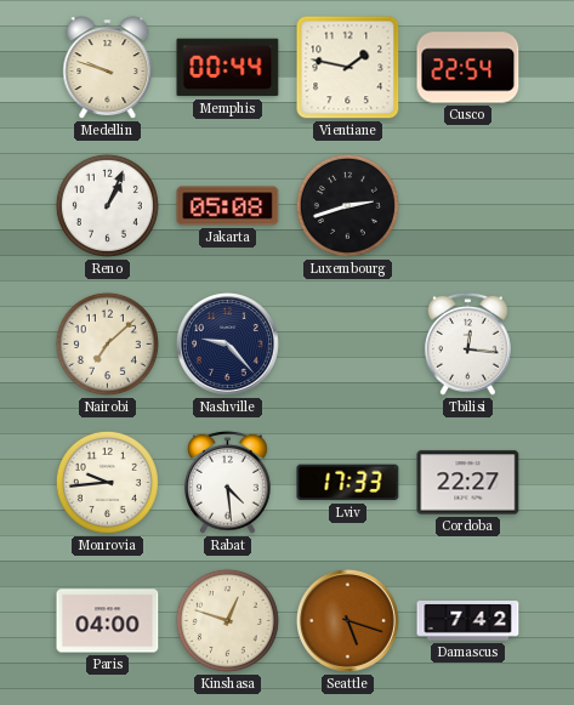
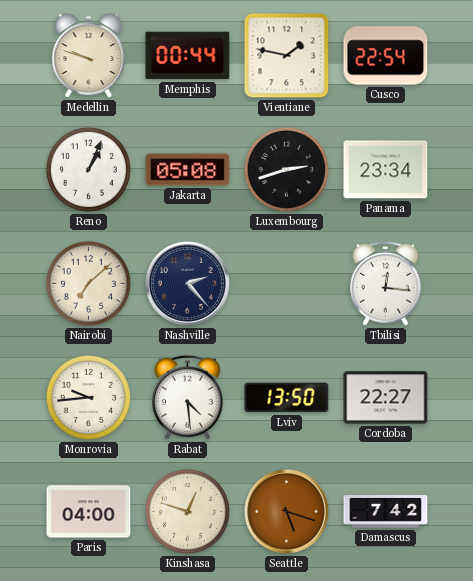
Panama: none -> 23:34 (386, 170)
Nashville: 9:23 -> 2:23 (187, 283)
Lviv: 17:33 -> 13:50 (287, 398)
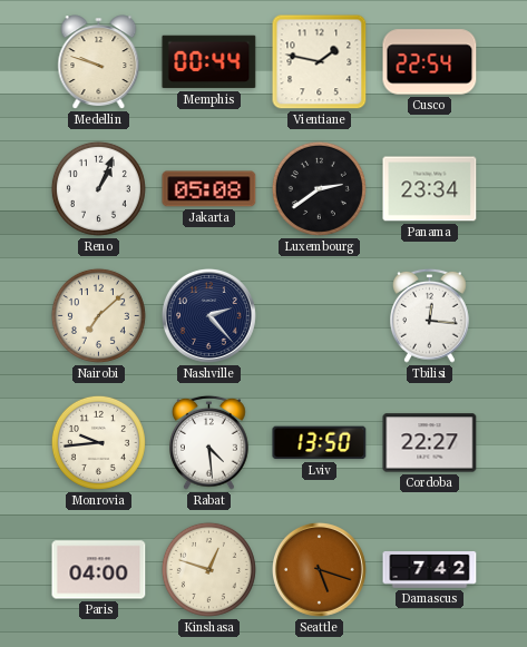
Luxembourg: 2:42 -> 2:39 (319, 188)
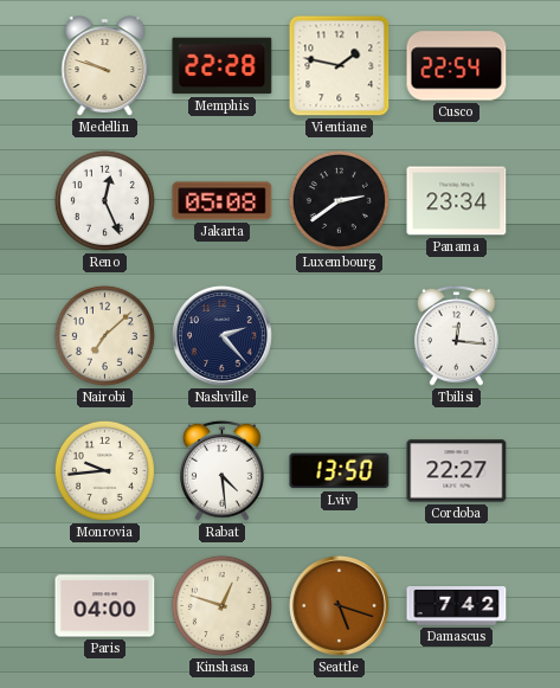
Memphis: 00:44 -> 22:28 (223, 66)
Reno: 1:04 -> 12:26 (104, 200)
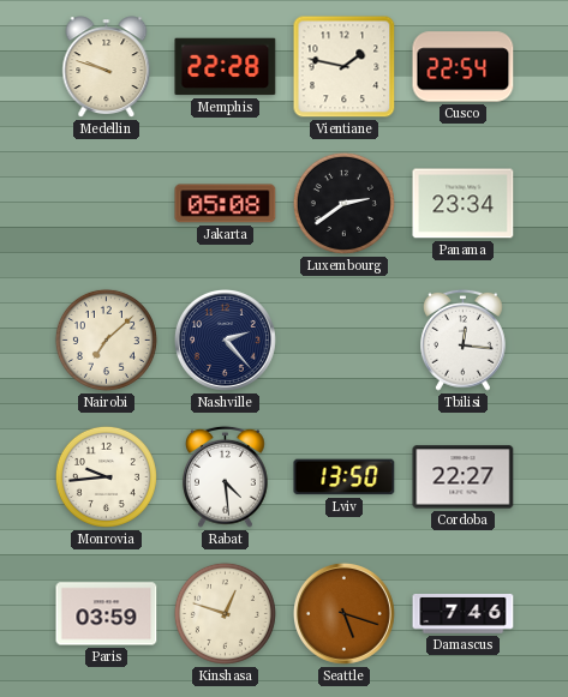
Reno: 12:26 -> none (104, 200)
Paris: 04:00 -> 03:59 (107, 614)
Damascus: 7:42 -> 7:46 (464, 614)
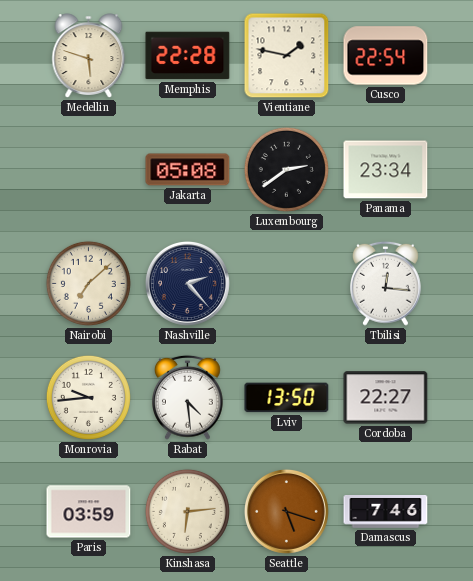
Medellin: 9:48 -> 5:48 (89, 56)
Kinshasa: 12:48 -> 6:14 (187, 511)
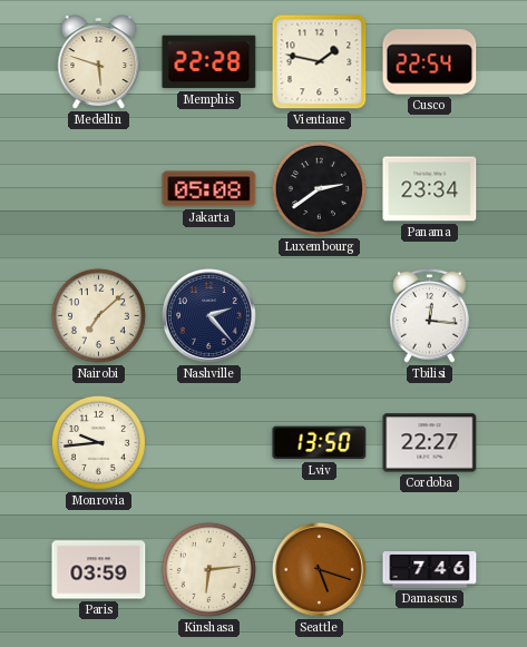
Rabat: 4:29 -> none (188, 397)
